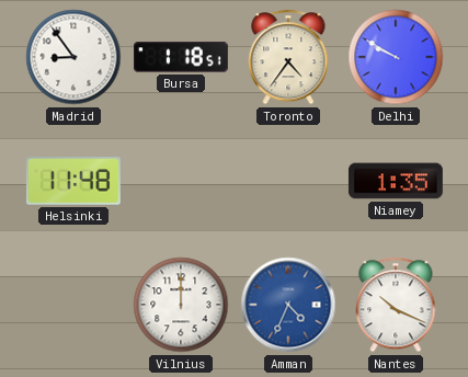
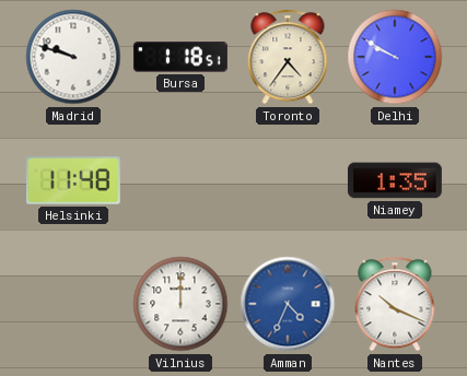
Madrid: 8:54 -> 9:48 (73, 57)
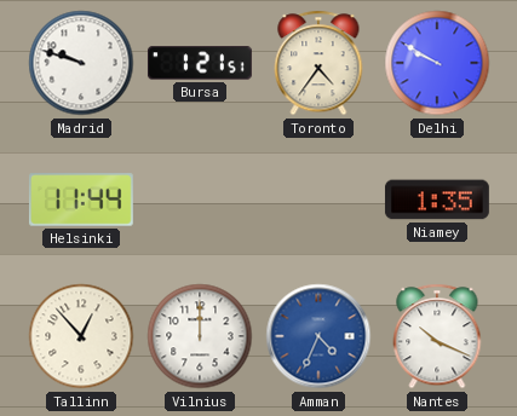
Bursa: 1:18 -> 1:21 (200, 63)
Helsinki: 11:48 -> 11:44 (81, 200)
Tallinn: none -> 12:53 (81, 336)
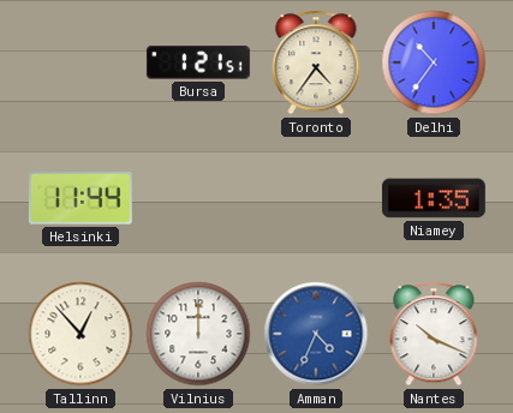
Madrid: 9:48 -> none (81, 63)
Delhi: 9:50 -> 10:36 (434, 62)
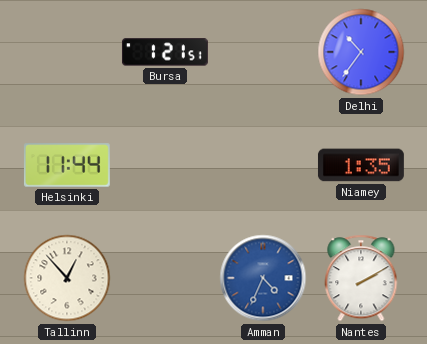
Toronto: 4:36 -> none (316, 62)
Vilnius: 12:00 -> none (198, 334)
Nantes: 10:19 -> 2:10 (361, 278)
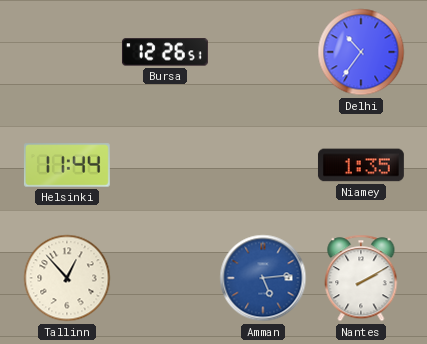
Bursa: 1:21 -> 12:26 (165, 52)
Amman: 4:34 -> 5:14 (263, 278)
